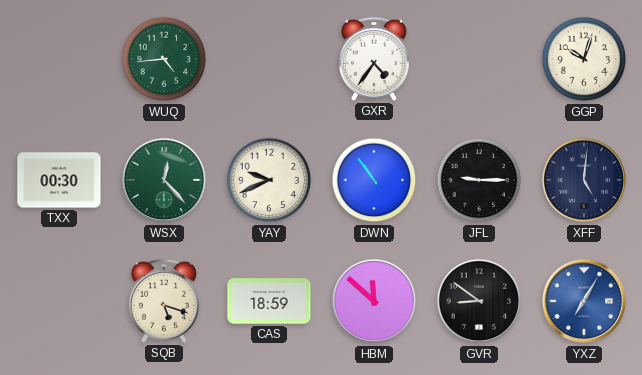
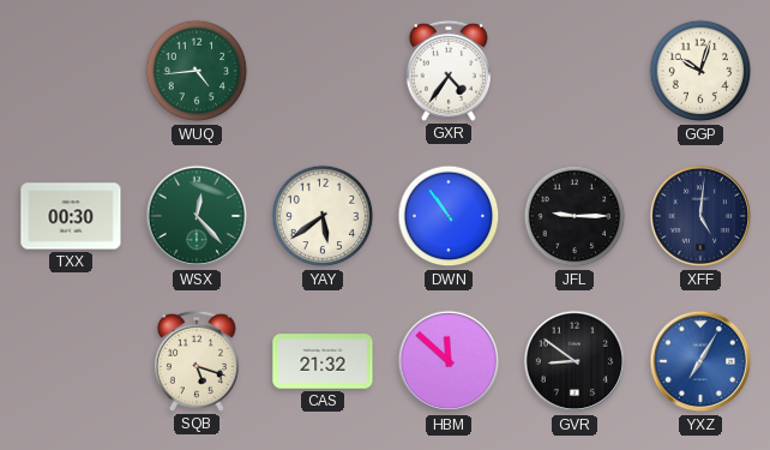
YAY: 9:41 -> 5:39 (323, 216)
CAS: 18:59 -> 21:32 (323, 361)
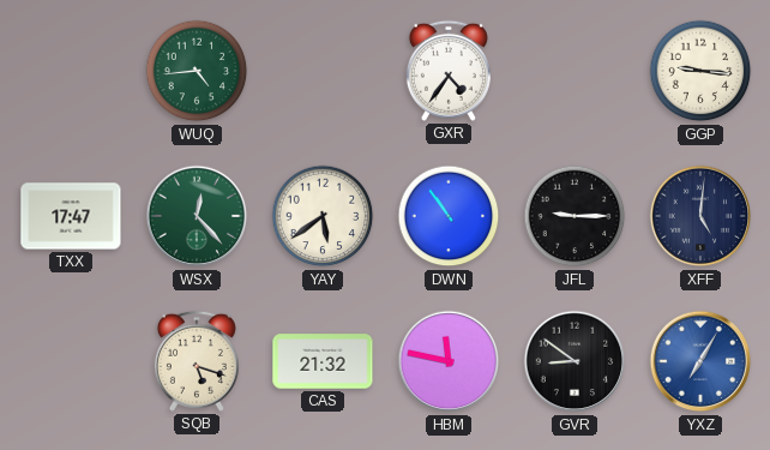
GGP: 10:03 -> 9:16 (700, 71)
TXX: 00:30 -> 17:47 (71, 216)
HBM: 11:52 -> 11:47 (449, 361)
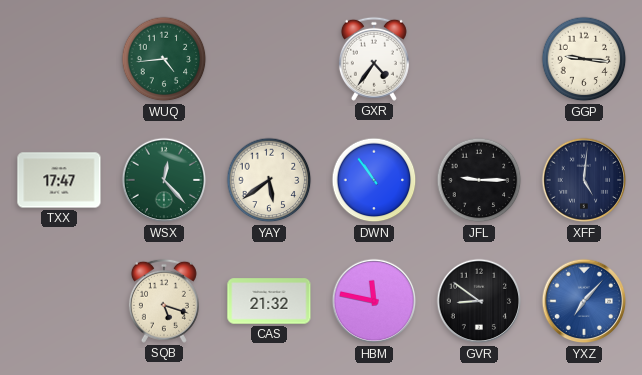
YXZ: 7:05 -> 7:07 (584, 301)
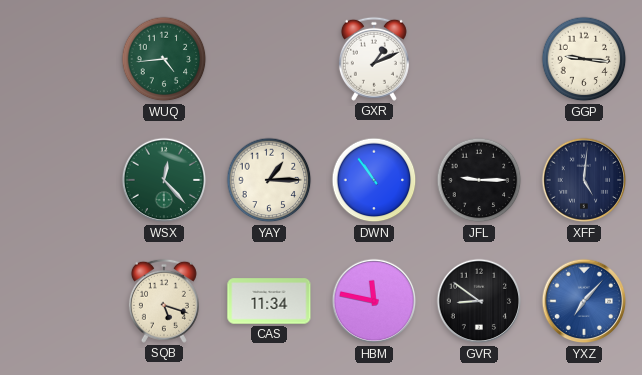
GXR: 4:36 -> 1:11 (374, 59)
TXX: 17:47 -> none (59, 180)
YAY: 5:39 -> 1:15 (269, 180)
CAS: 21:32 -> 11:34 (269, 301)
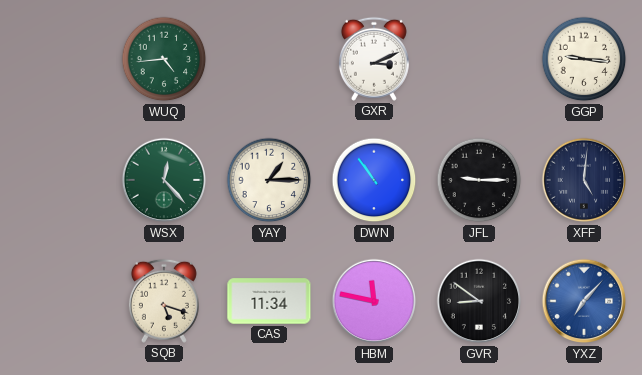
GXR: 1:11 -> 3:11 (374, 59)
